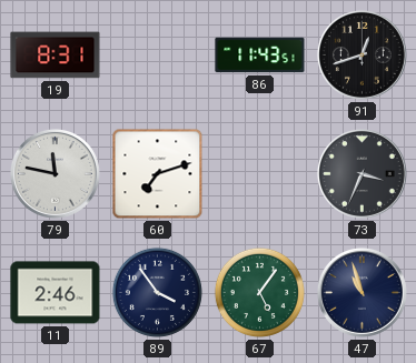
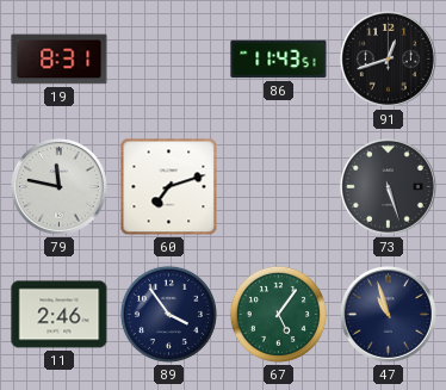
73: 3:34 -> 5:27 (388, 186)
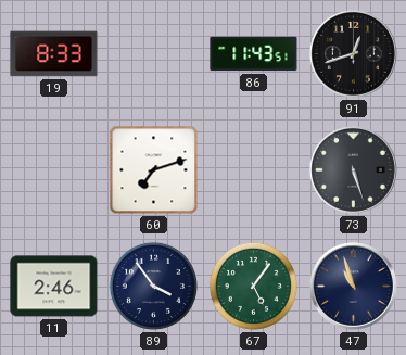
19: 8:31 -> 8:33 (54, 54)
79: 11:47 -> none (58, 186)
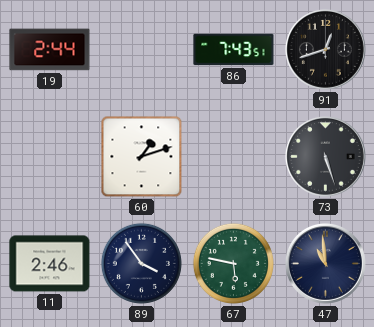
19: 8:33 -> 2:44 (50, 50)
86: 11:43 -> 7:43 (234, 50)
60: 7:12 -> 1:12 (142, 157)
67: 5:06 -> 5:47 (233, 263)
47: 10:57 -> 10:59 (325, 263)
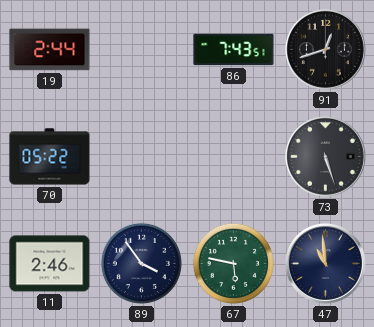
70: none -> 05:22 (50, 157)
60: 1:12 -> none (142, 157)
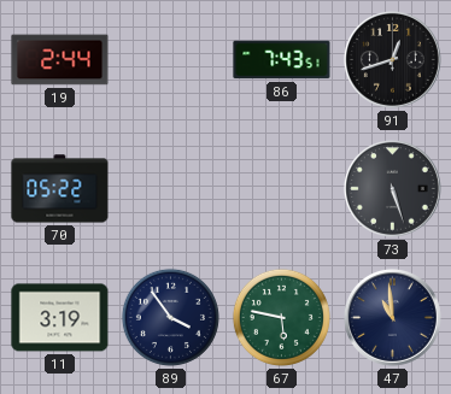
11: 2:46 -> 3:19 (60, 318)
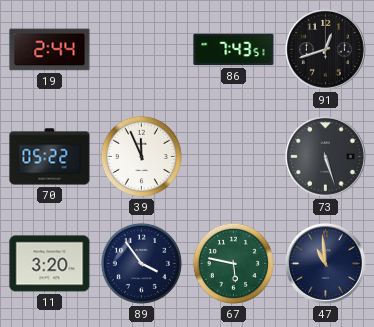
39: none -> 11:56 (141, 156)
11: 3:19 -> 3:20 (50, 264)
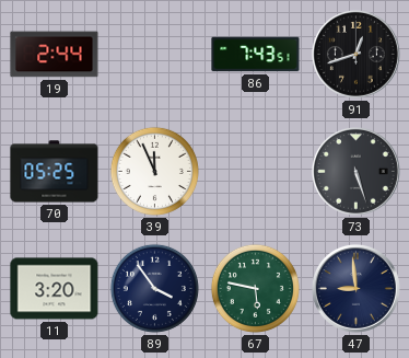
70: 05:22 -> 05:25 (55, 172)
47: 10:59 -> 8:59 (355, 288)
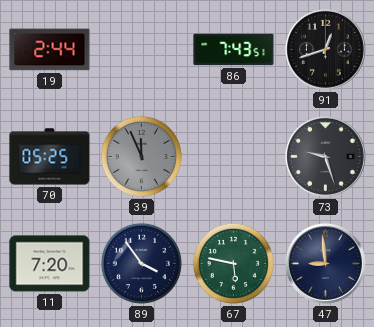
39 dial: white -> grey (141, 156)
73: 5:27 -> 9:27 (325, 156)
11: 3:20 -> 7:20 (50, 264)
